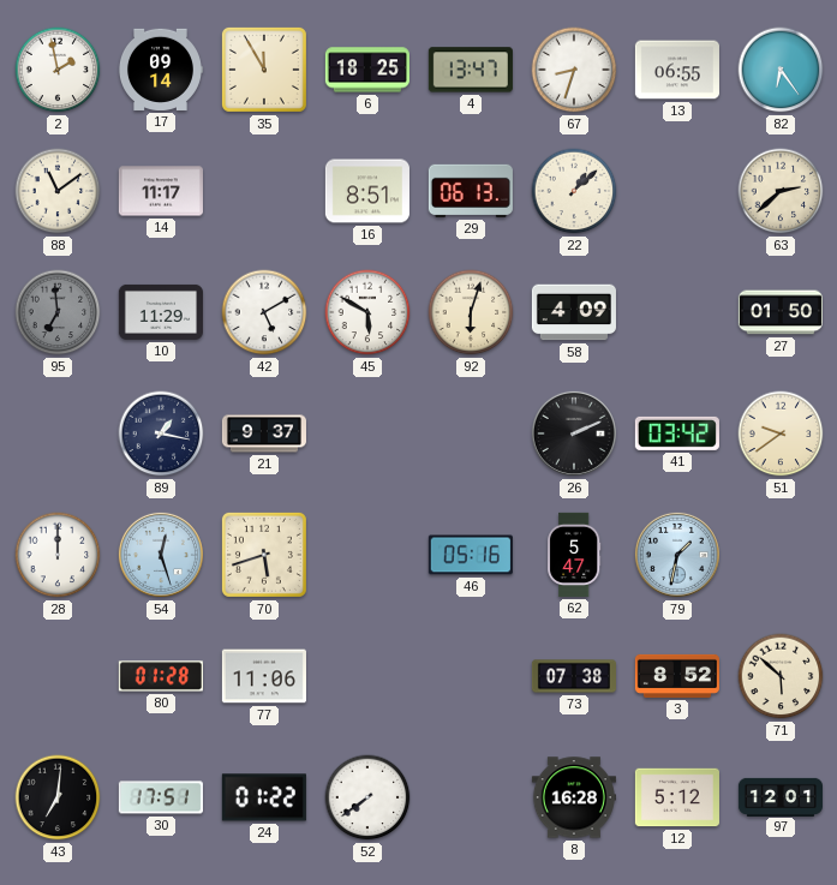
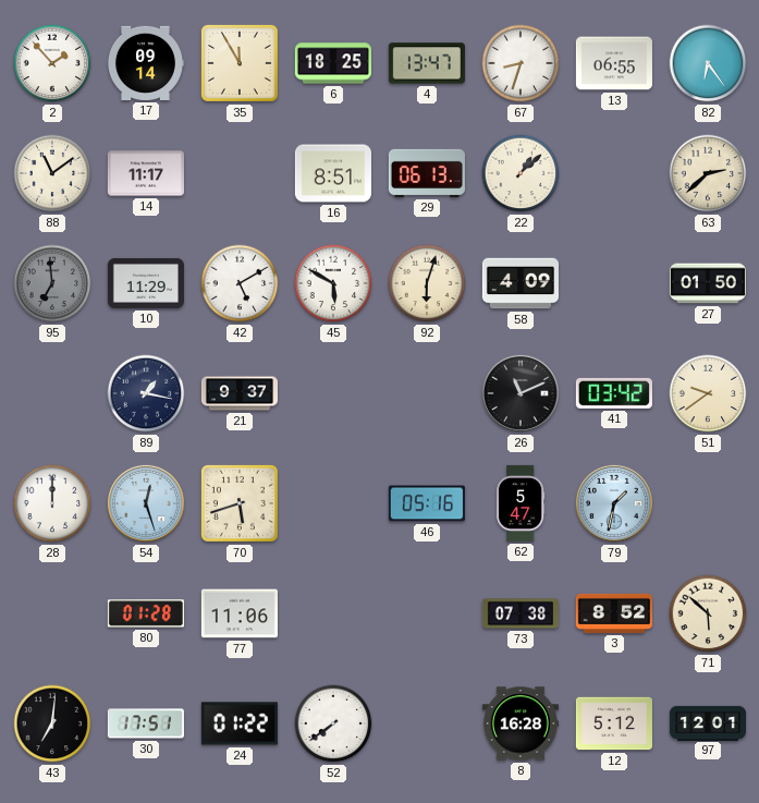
2: 1:58 -> 1:53 (52, 63)
26: 2:11 -> 11:11 (521, 393)
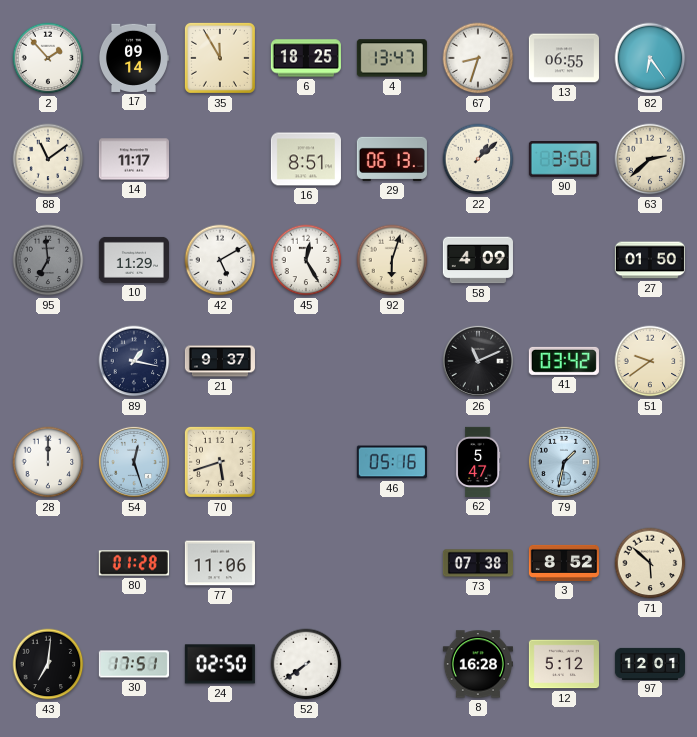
90: none -> 3:50 (564, 160)
45: 5:50 -> 12:25 (306, 260)
24: 01:22 -> 02:50 (220, 664)
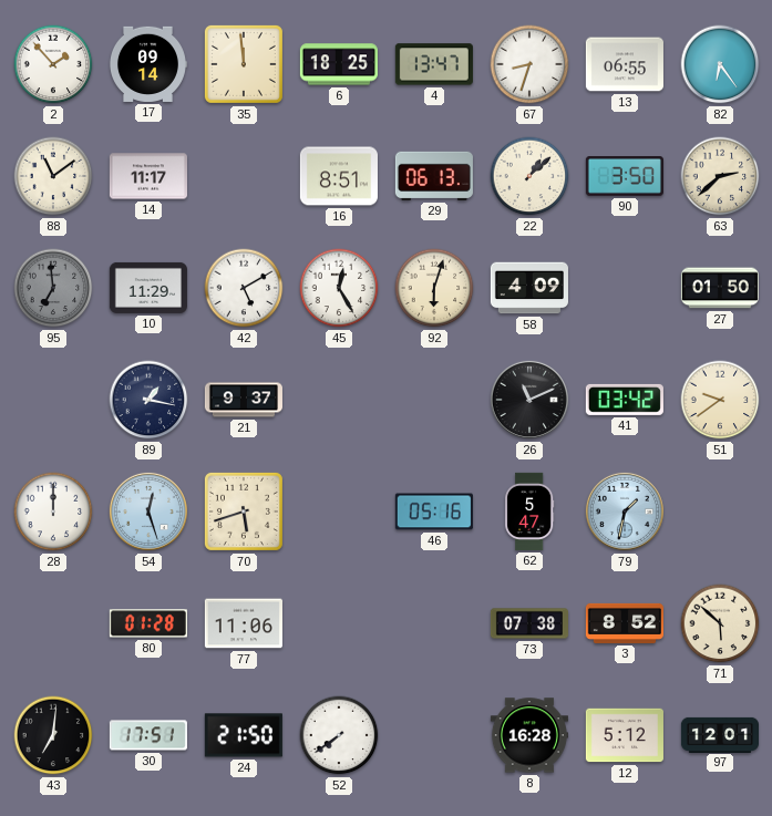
35: 11:55 -> 11:59 (244, 64)
24: 02:50 -> 21:50 (244, 735)
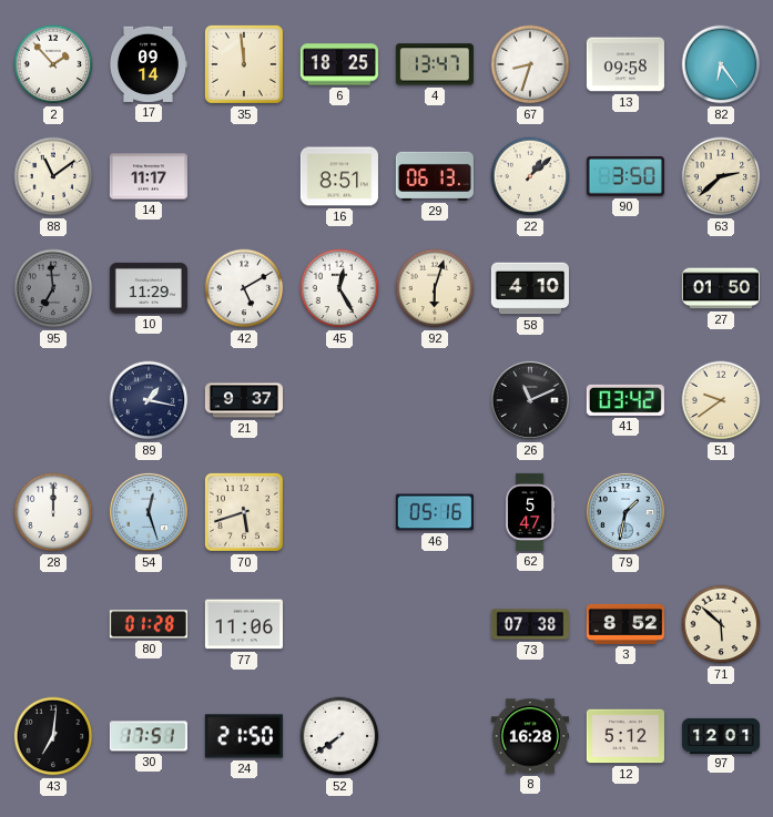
13: 06:55 -> 09:58 (625, 64)
58: 4:09 -> 4:10 (530, 288)
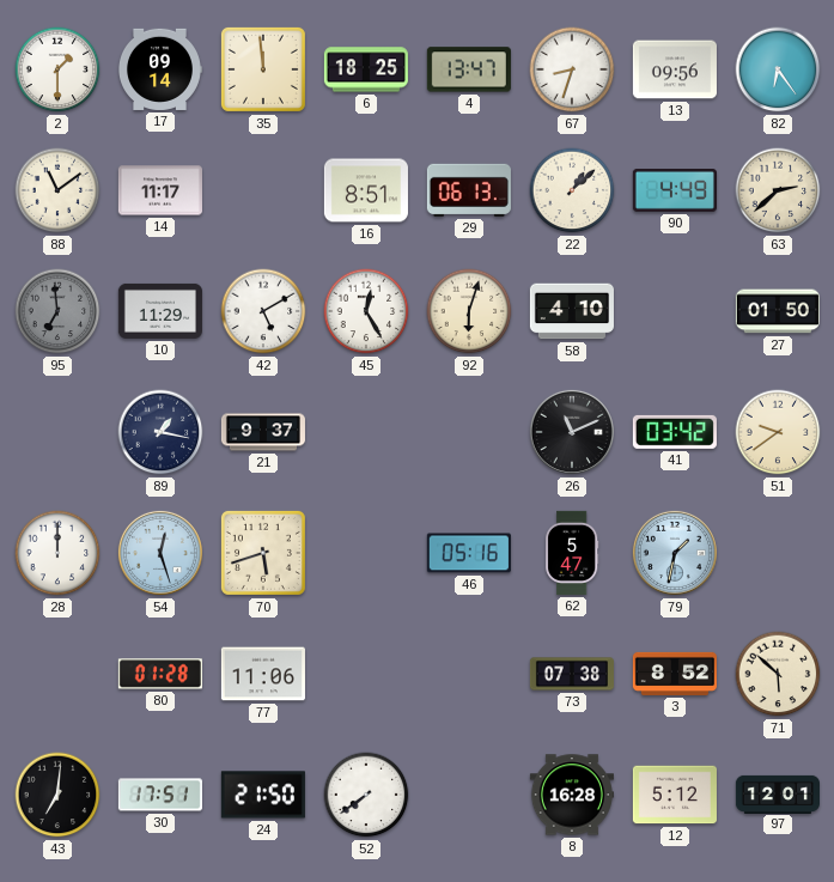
2: 1:53 -> 1:30 (57, 69)
13: 09:58 -> 09:56 (675, 69)
90: 3:50 -> 4:49 (675, 191)
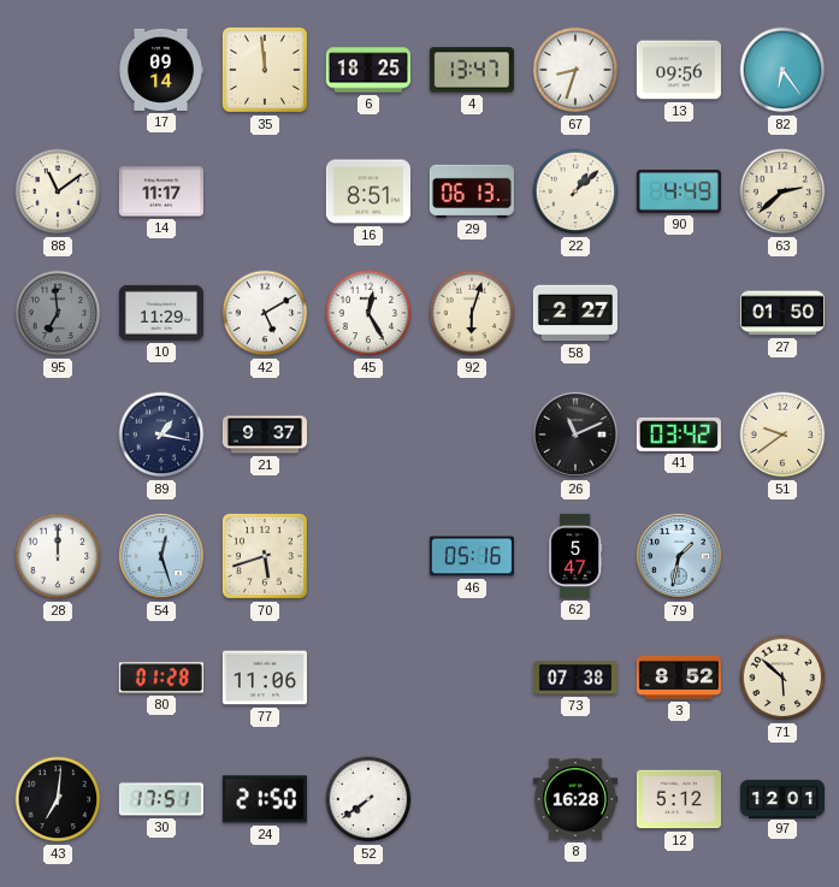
2: 1:30 -> none (57, 69)
58: 4:10 -> 2:27 (575, 313)
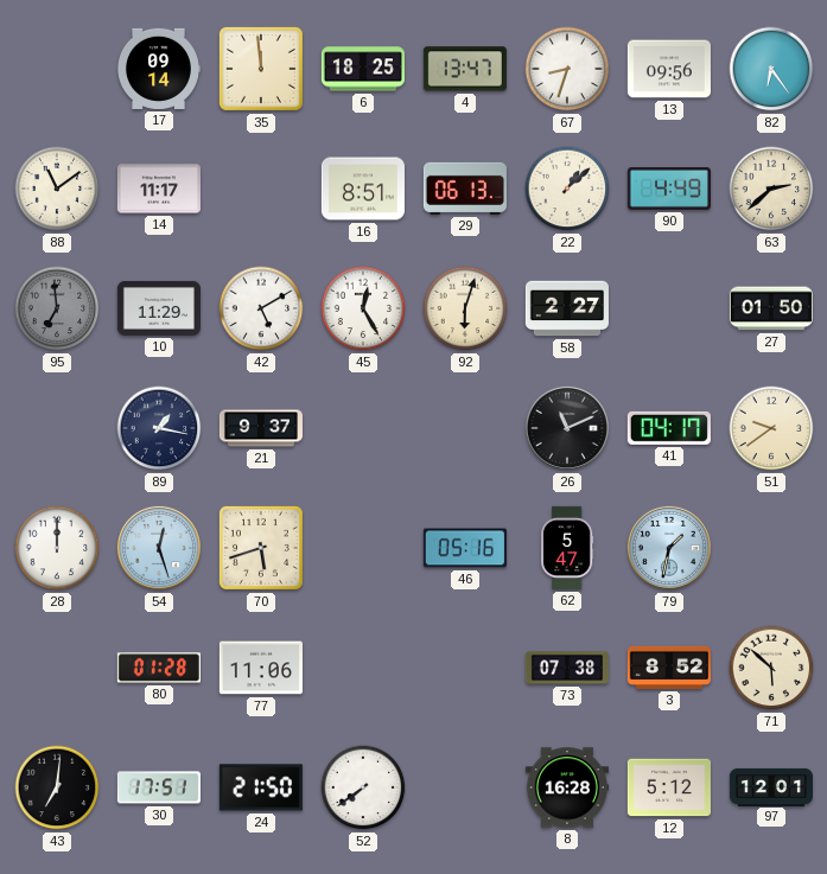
41: 03:42 -> 04:17 (669, 428)
